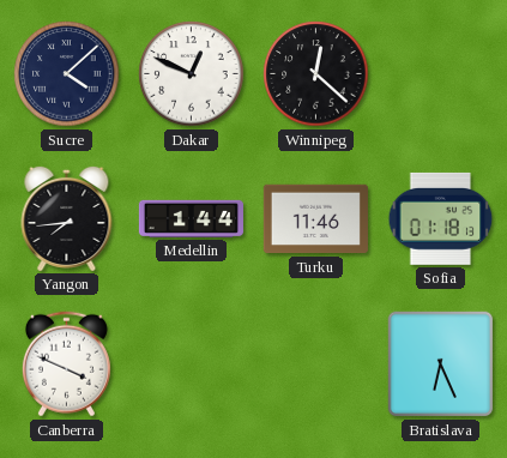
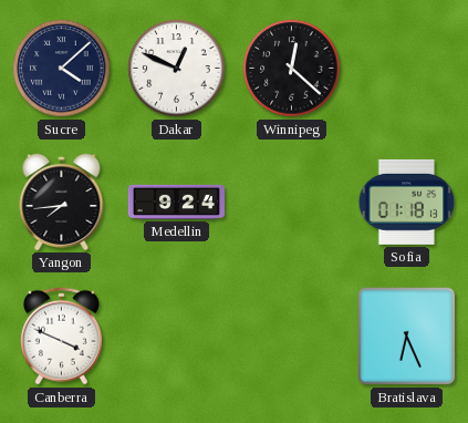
Medellin: 1:44 -> 9:24 (176, 202)
Turku: 11:46 -> none (315, 219)
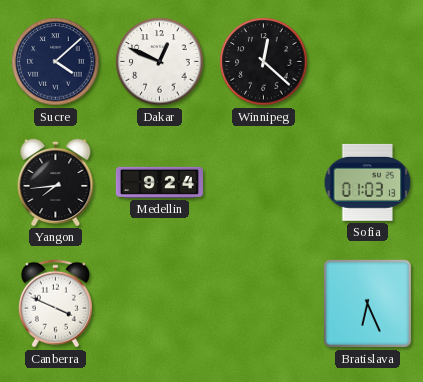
Sofia: 01:18 -> 01:03 (368, 182)
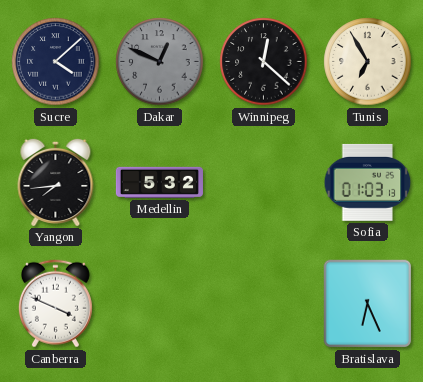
Dakar dial: white -> grey (160, 62)
Tunis: none -> 6:55 (368, 62)
Medellin: 9:24 -> 5:32 (159, 182)
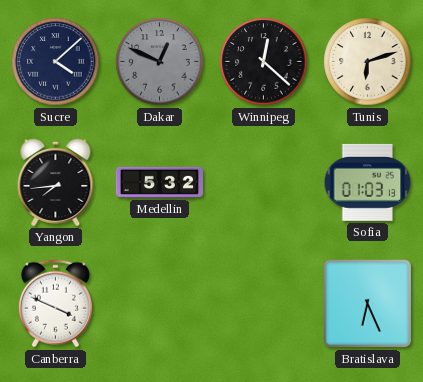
Tunis: 6:55 -> 6:12 (368, 62)
